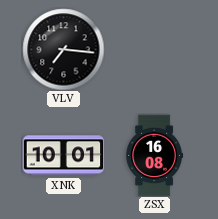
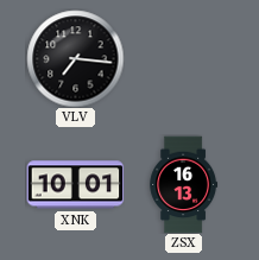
ZSX: 16:08 -> 16:13 (184, 184)
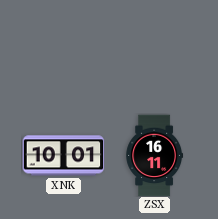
VLV: 7:16 -> none (75, 58)
ZSX: 16:13 -> 16:11 (155, 155)
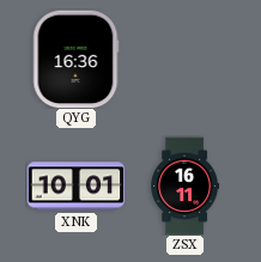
QYG: none -> 16:36 (75, 59)
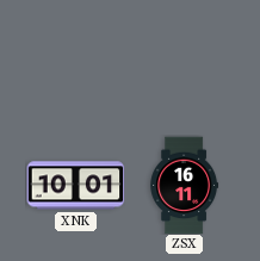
QYG: 16:36 -> none (75, 59)
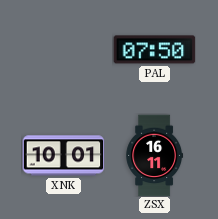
PAL: none -> 07:50 (154, 50)
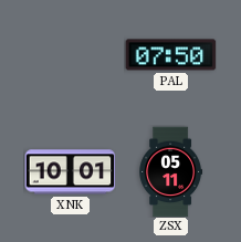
ZSX: 16:11 -> 05:11 (171, 171)
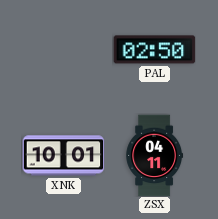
PAL: 07:50 -> 02:50 (154, 50)
ZSX: 05:11 -> 04:11 (155, 155)
